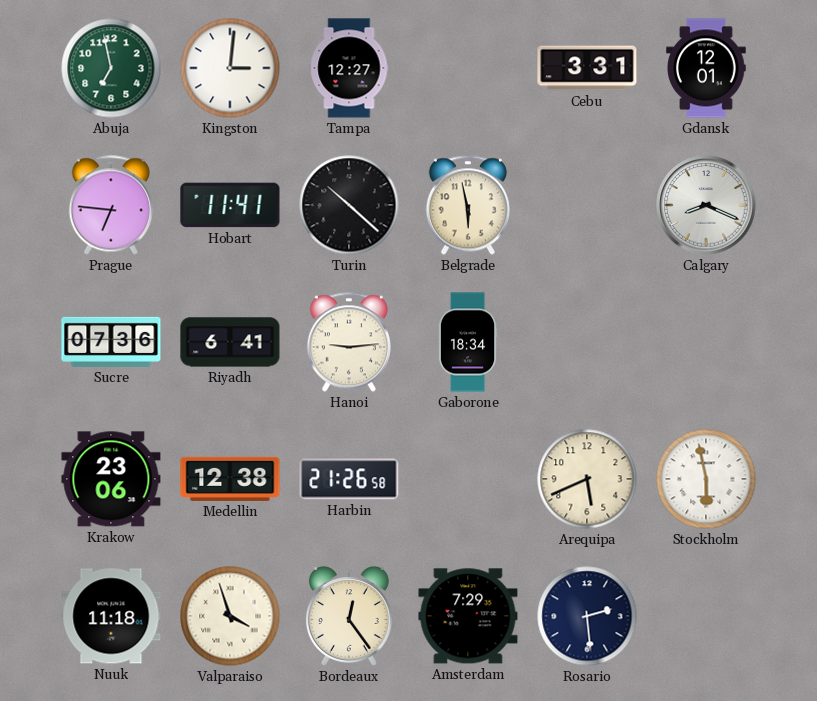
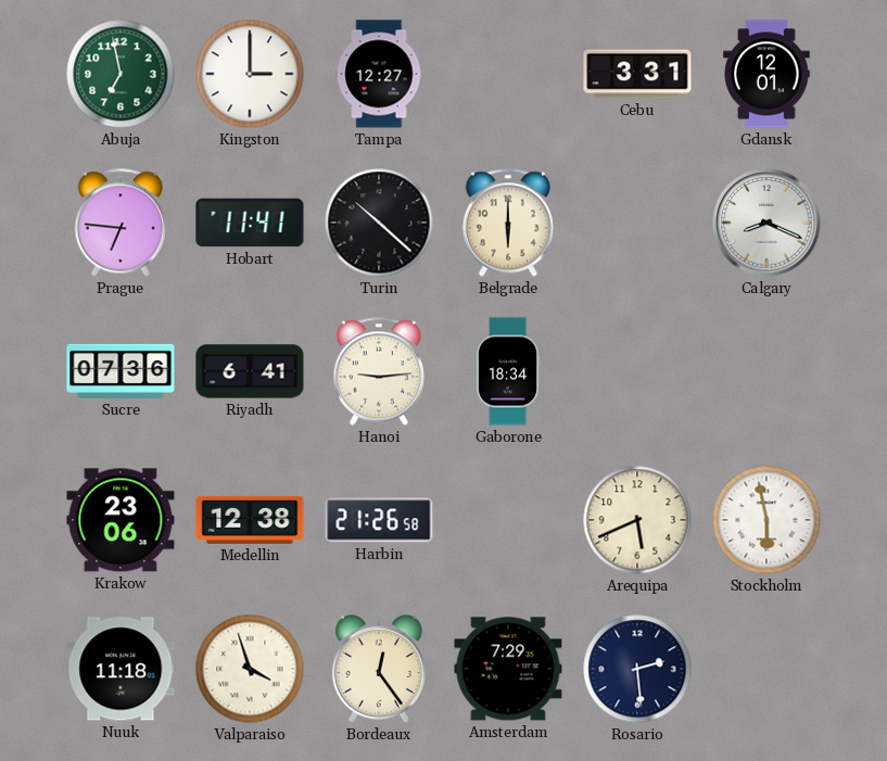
Kingston: 3:01 -> 3:00 (250, 74)
Belgrade: 5:58 -> 6:00 (508, 223)
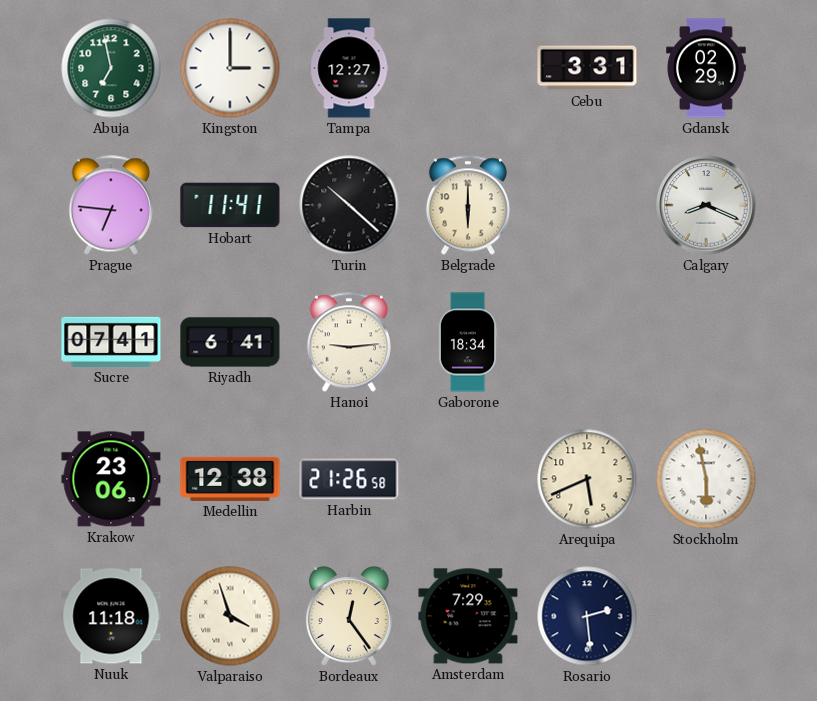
Gdansk: 12:01 -> 02:29 (706, 68)
Sucre: 07:36 -> 07:41 (111, 342)
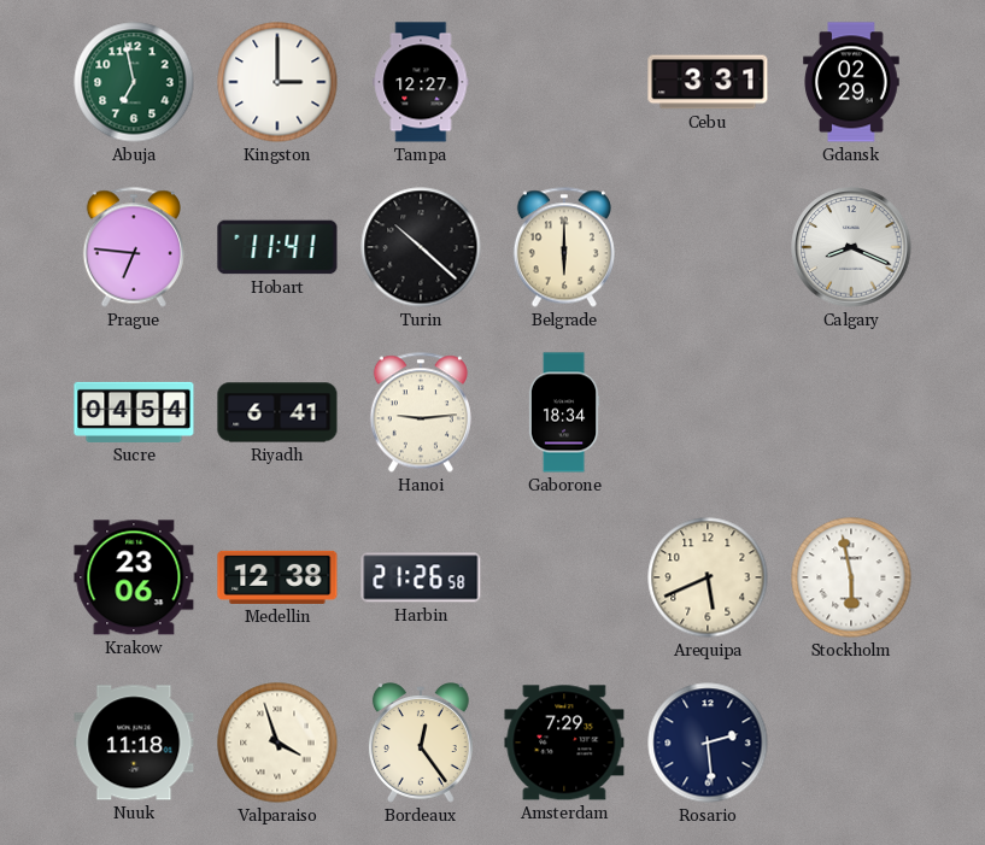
Sucre: 07:41 -> 04:54 (134, 412)
